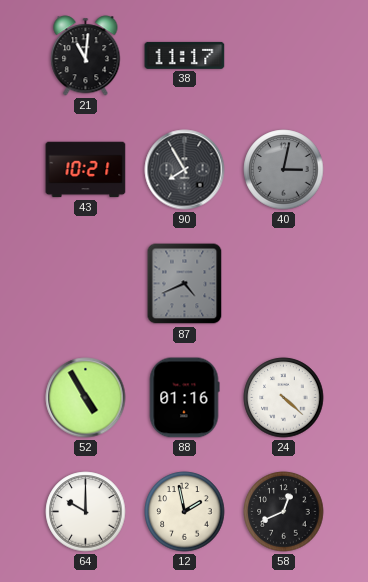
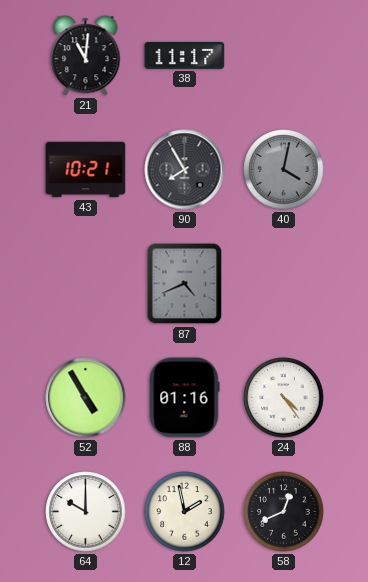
40: 3:02 -> 4:02 (284, 170)
24: 4:22 -> 4:24 (284, 398)
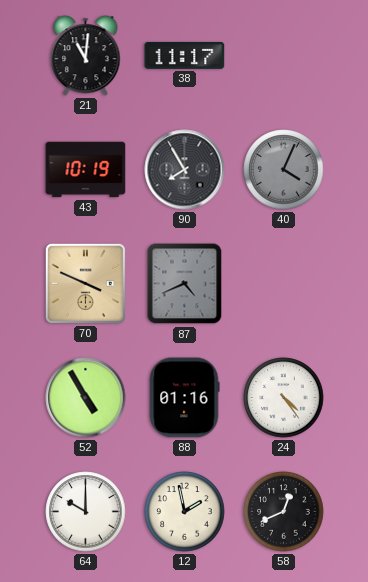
43: 10:21 -> 10:19 (86, 170)
40: 4:02 -> 4:04 (284, 170)
70: none -> 3:49 (85, 283)
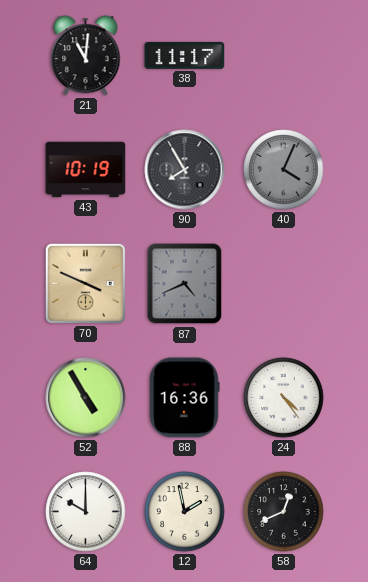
88: 01:16 -> 16:36 (184, 398)
